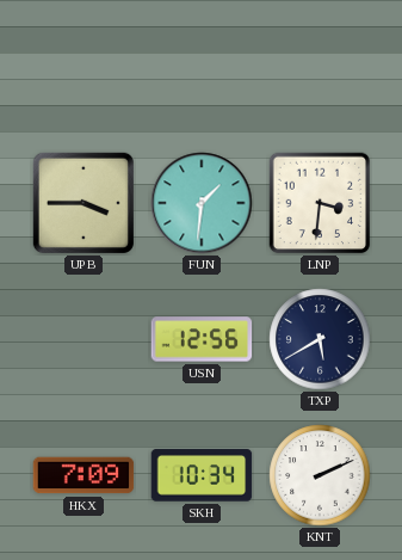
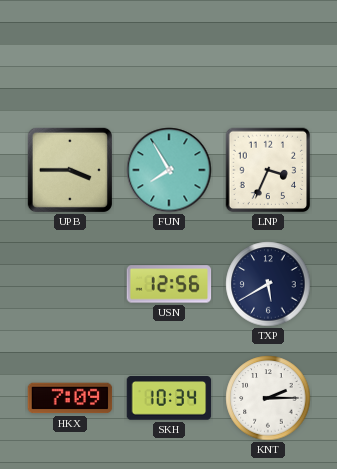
FUN: 1:31 -> 7:55 (169, 170)
LNP: 3:31 -> 3:34 (268, 170)
KNT: 2:11 -> 2:15 (268, 398)
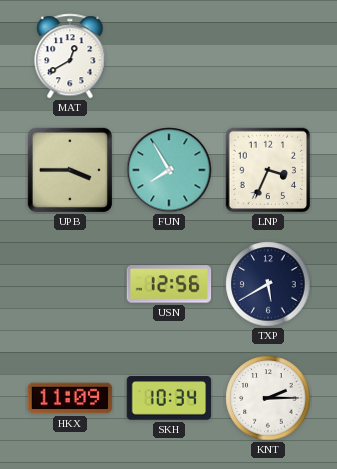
MAT: none -> 12:40 (70, 56)
HKX: 7:09 -> 11:09 (70, 398)
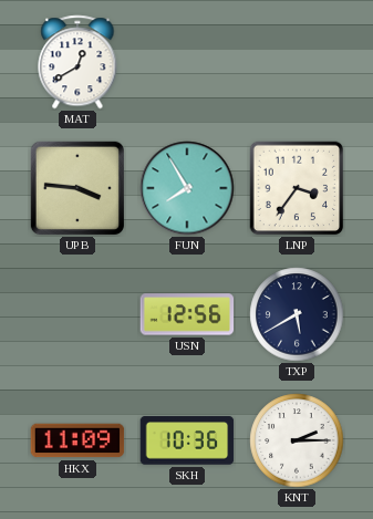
UPB: 3:45 -> 3:46 (77, 188)
LNP: 3:34 -> 3:36 (297, 188)
SKH: 10:34 -> 10:36 (187, 440)
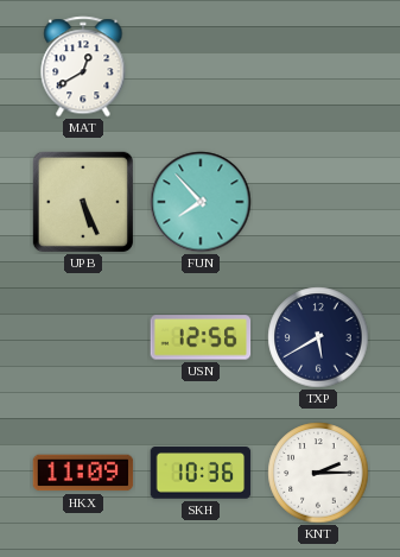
UPB: 3:46 -> 5:26 (83, 202)
FUN: 7:55 -> 7:53 (201, 202)
LNP: 3:36 -> none (297, 188)
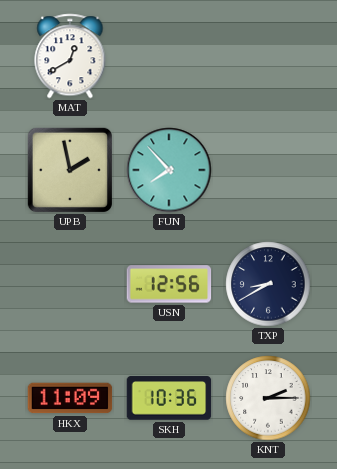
UPB: 5:26 -> 1:58 (70, 170)
TXP: 5:40 -> 8:40 (268, 284)
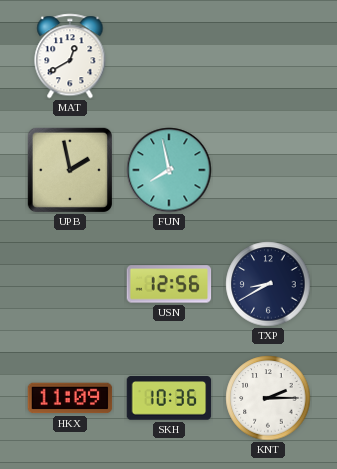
FUN: 7:53 -> 7:58 (169, 170)
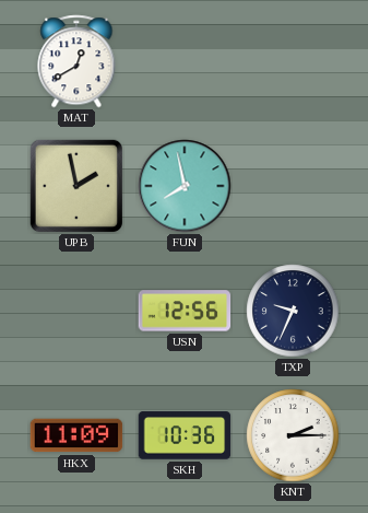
TXP: 8:40 -> 9:34 (293, 311)
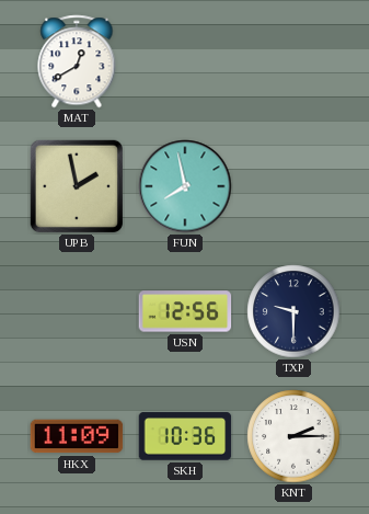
TXP: 9:34 -> 9:30 (293, 311)
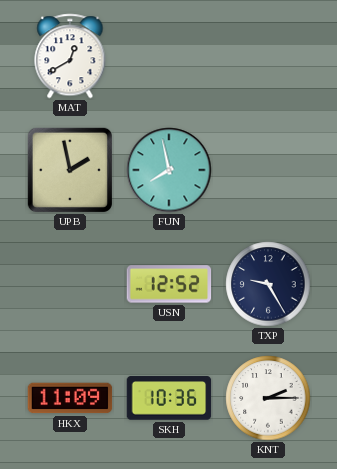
USN: 12:56 -> 12:52 (169, 284)
TXP: 9:30 -> 9:25 (268, 284)
